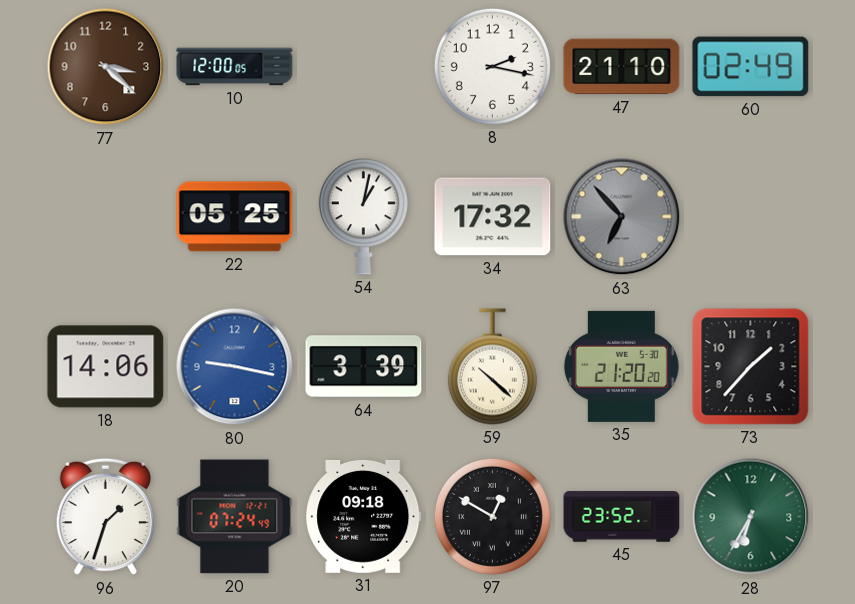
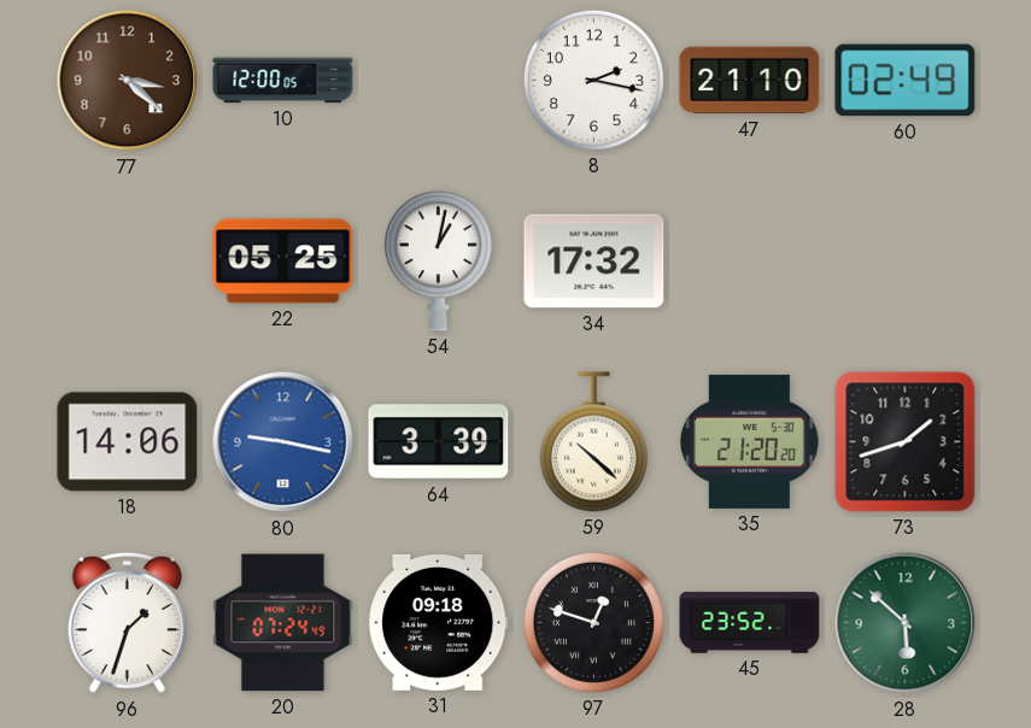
63: 6:53 -> none (622, 217)
73: 1:37 -> 1:42 (906, 442)
97: 12:50 -> 12:48 (593, 622)
28: 6:35 -> 5:52 (906, 623)
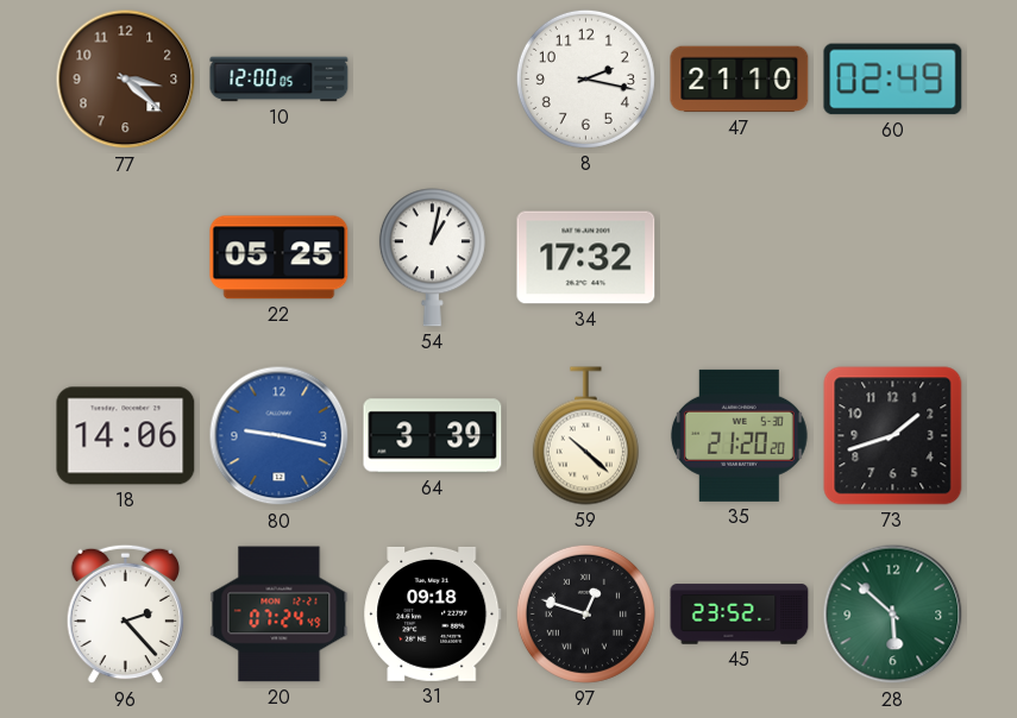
96: 1:33 -> 2:23 (126, 615)
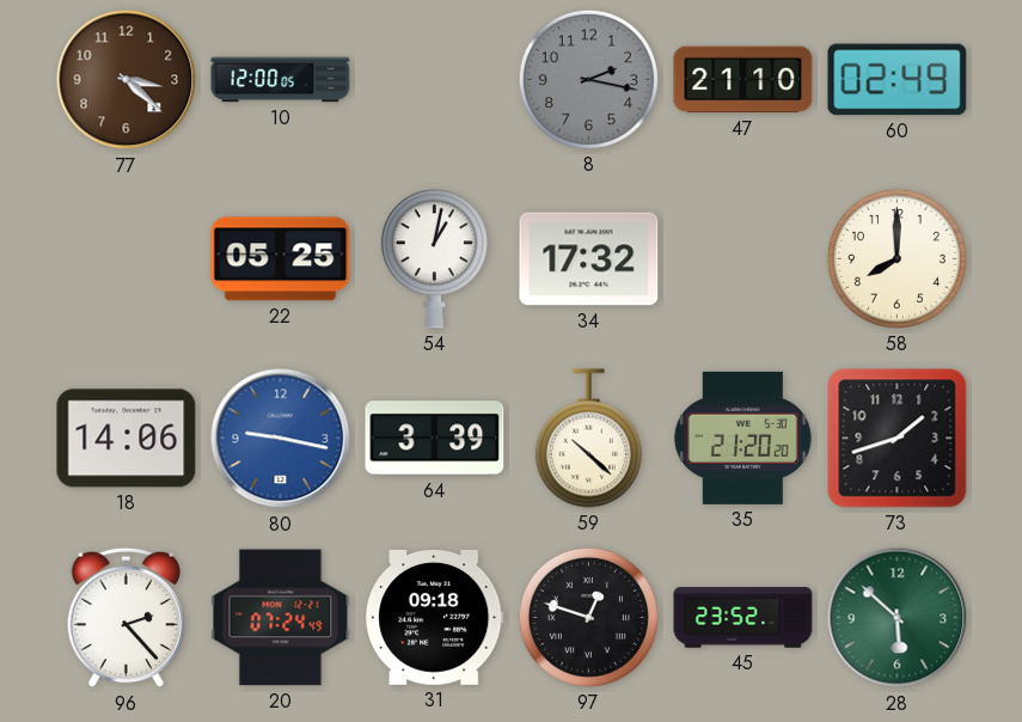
8 dial: white -> grey (588, 79)
58: none -> 8:00 (896, 258)
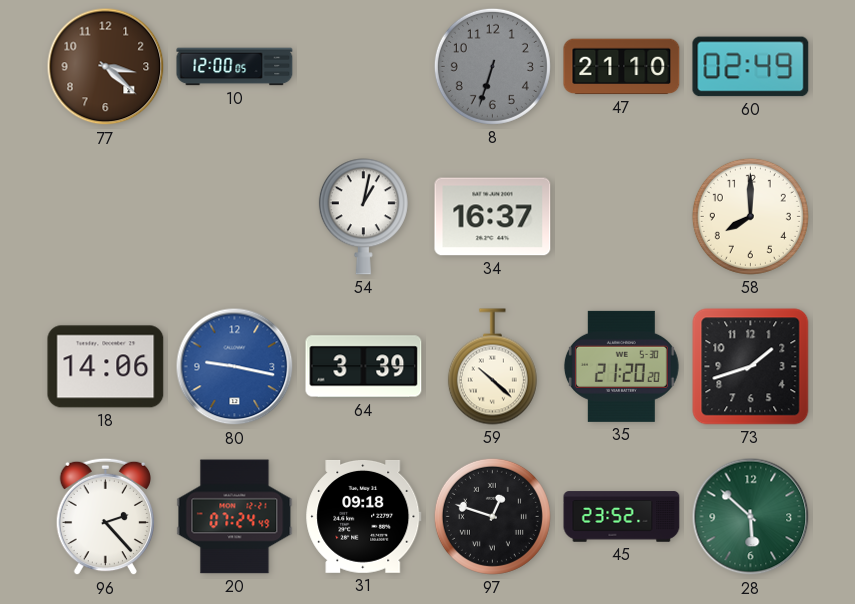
8: 2:17 -> 6:33 (492, 66)
22: 05:25 -> none (281, 259)
34: 17:32 -> 16:37 (493, 217)
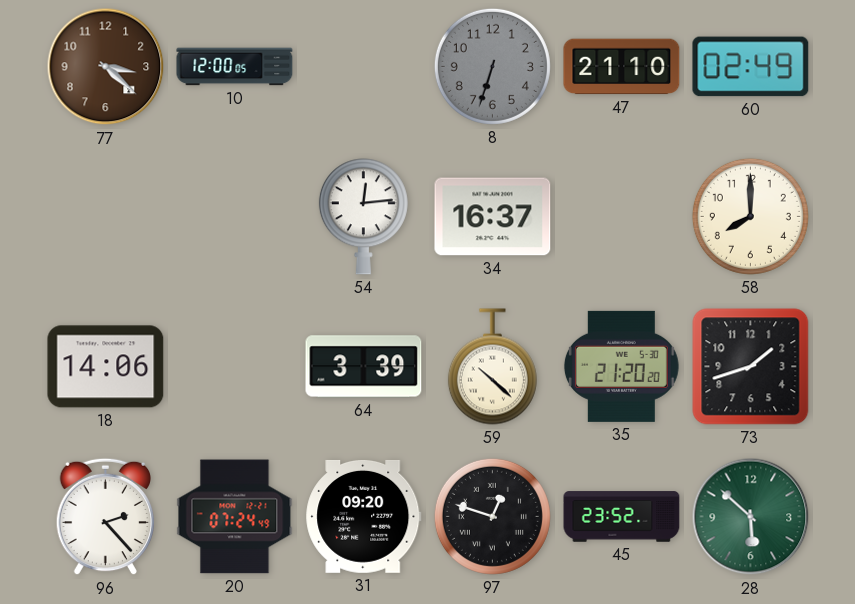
54: 1:02 -> 12:14 (363, 217)
80: 9:17 -> none (235, 367)
31: 09:18 -> 09:20 (364, 516)
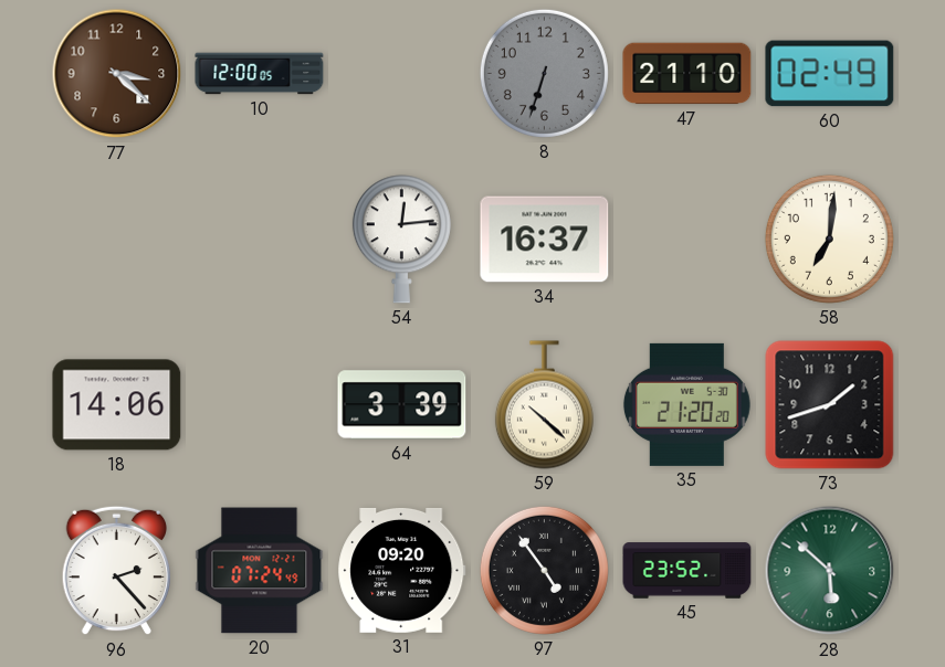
58: 8:00 -> 7:01 (829, 239)
97: 12:48 -> 4:54 (544, 570)
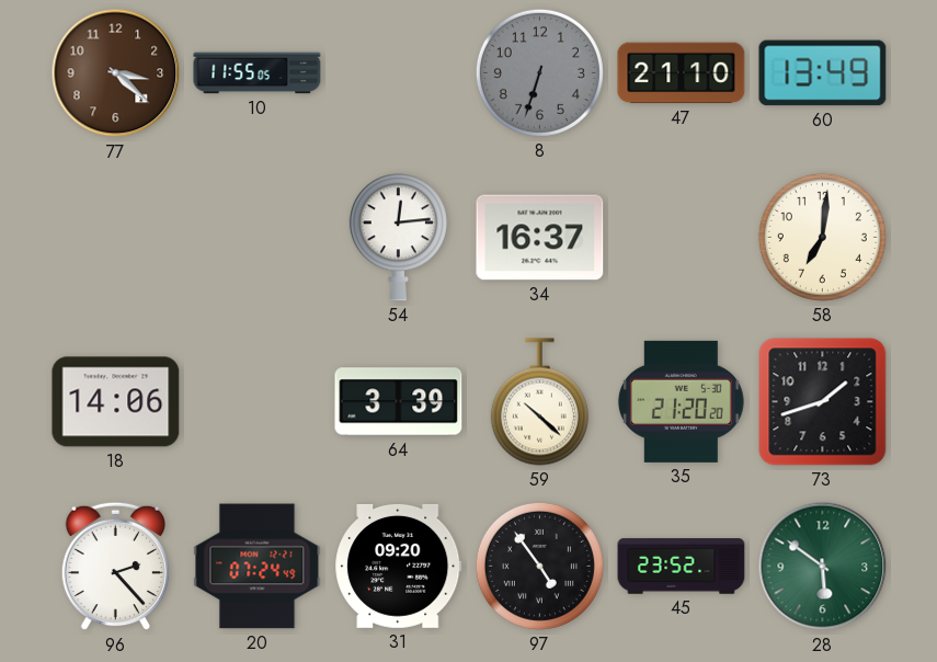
10: 12:00 -> 11:55 (258, 73)
60: 02:49 -> 13:49 (823, 73)
28: 5:52 -> 5:51 (823, 567)
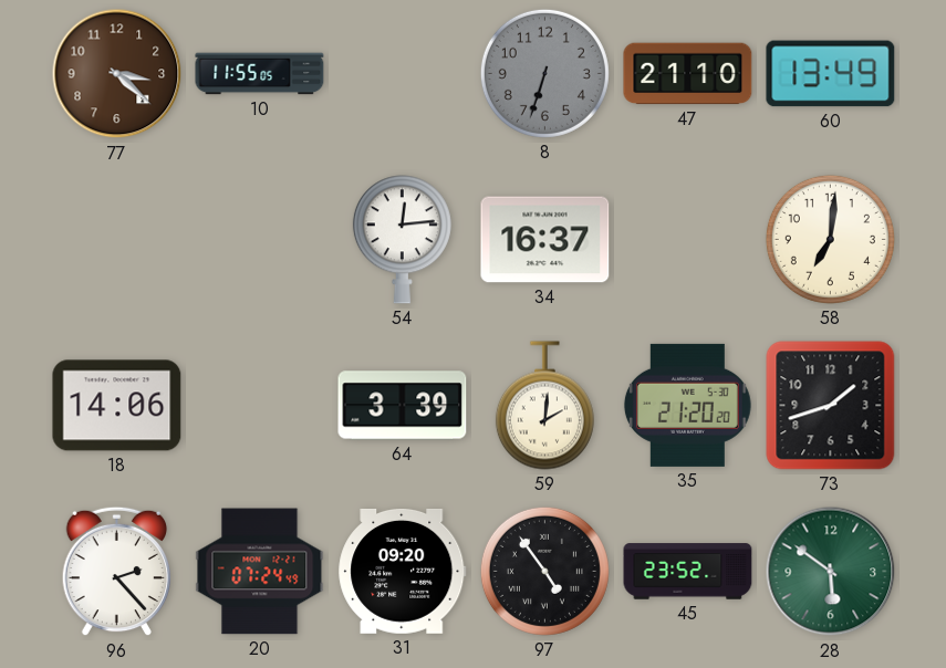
59: 10:22 -> 2:01 (544, 406)
